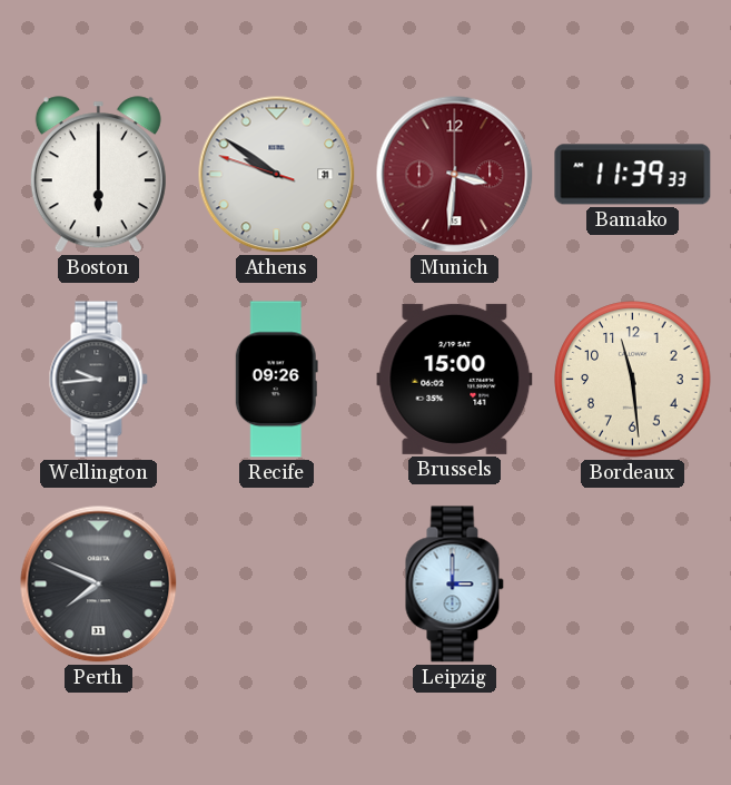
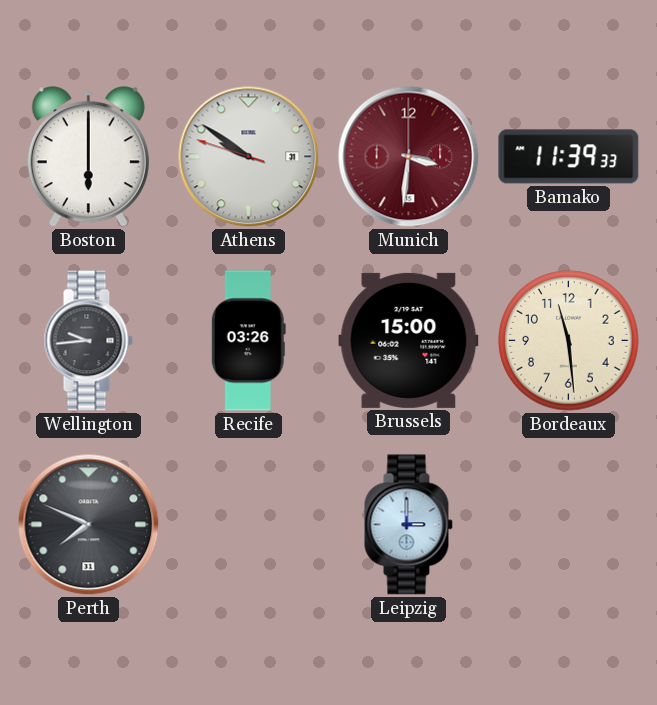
Recife: 09:26 -> 03:26 (248, 341)
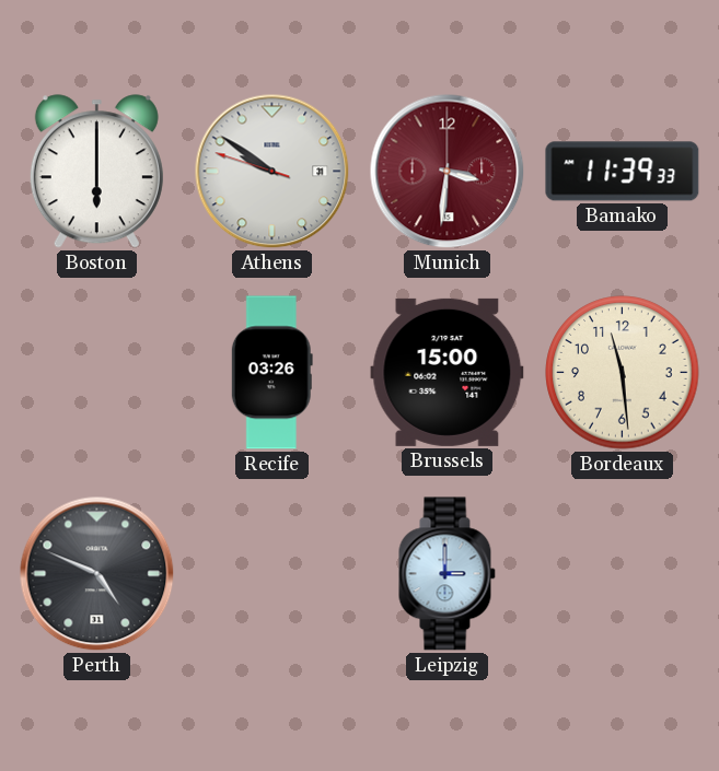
Wellington: 9:44 -> none (88, 341)
Perth: 7:49 -> 4:49 (97, 574)
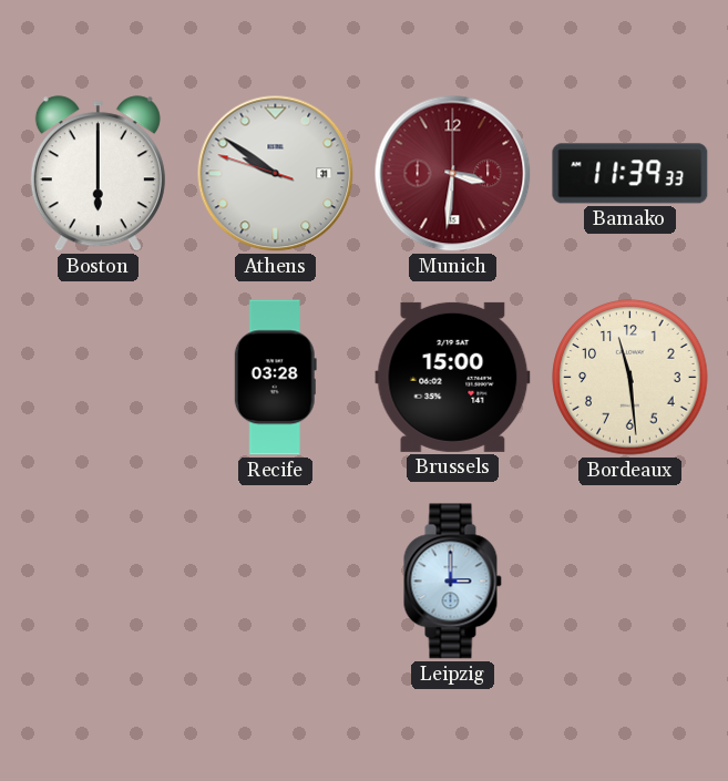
Recife: 03:26 -> 03:28 (275, 378)
Perth: 4:49 -> none (97, 574)
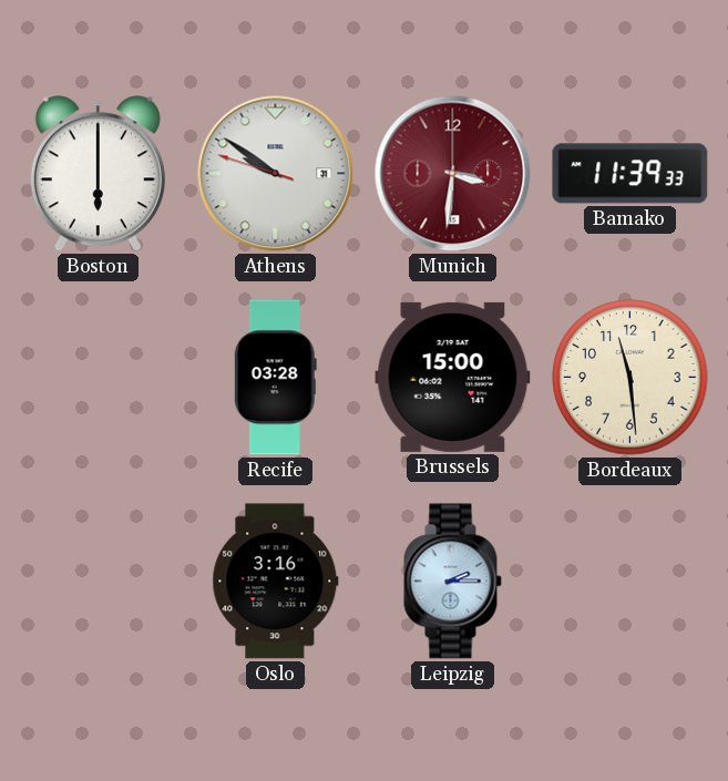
Oslo: none -> 3:16 (276, 582)
Leipzig: 3:00 -> 2:15 (452, 582)
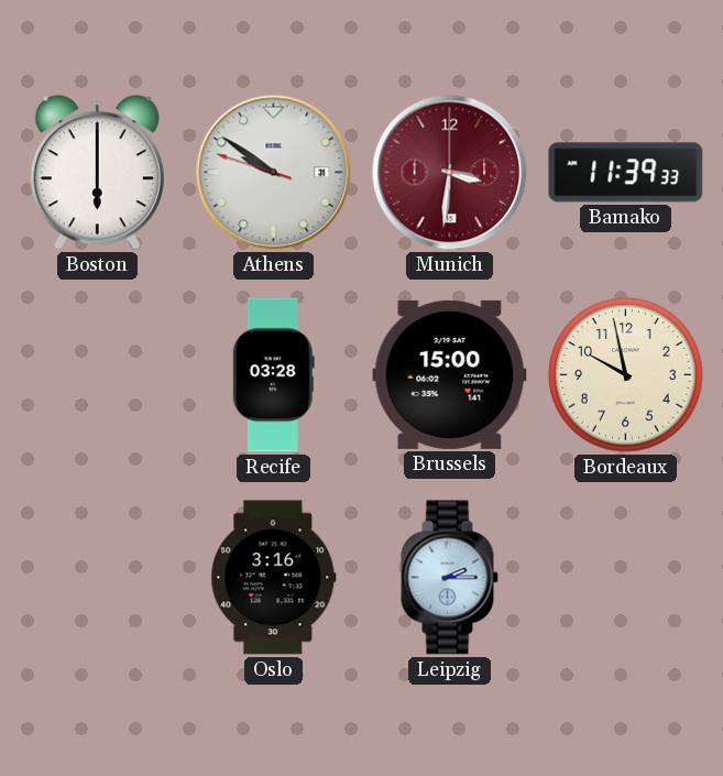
Bordeaux: 11:29 -> 9:58 (626, 375)
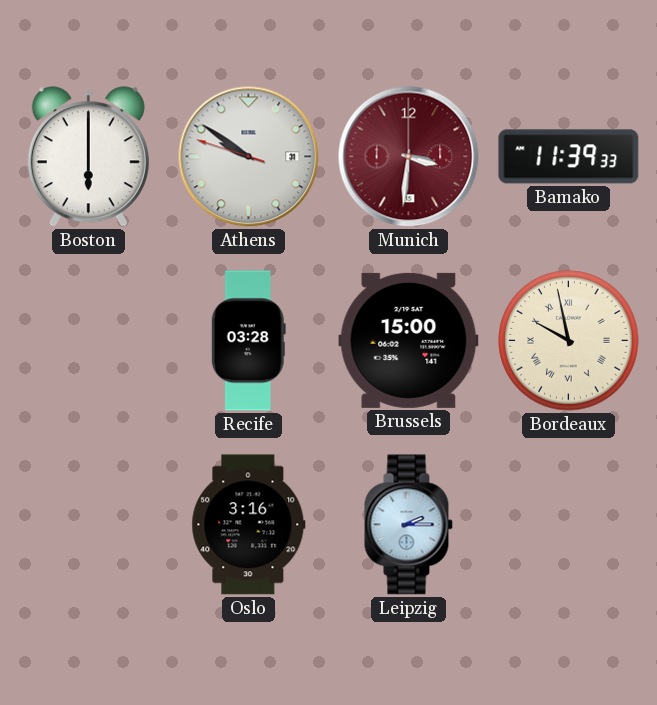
Bordeaux numerals: Arabic -> Roman (569, 341)
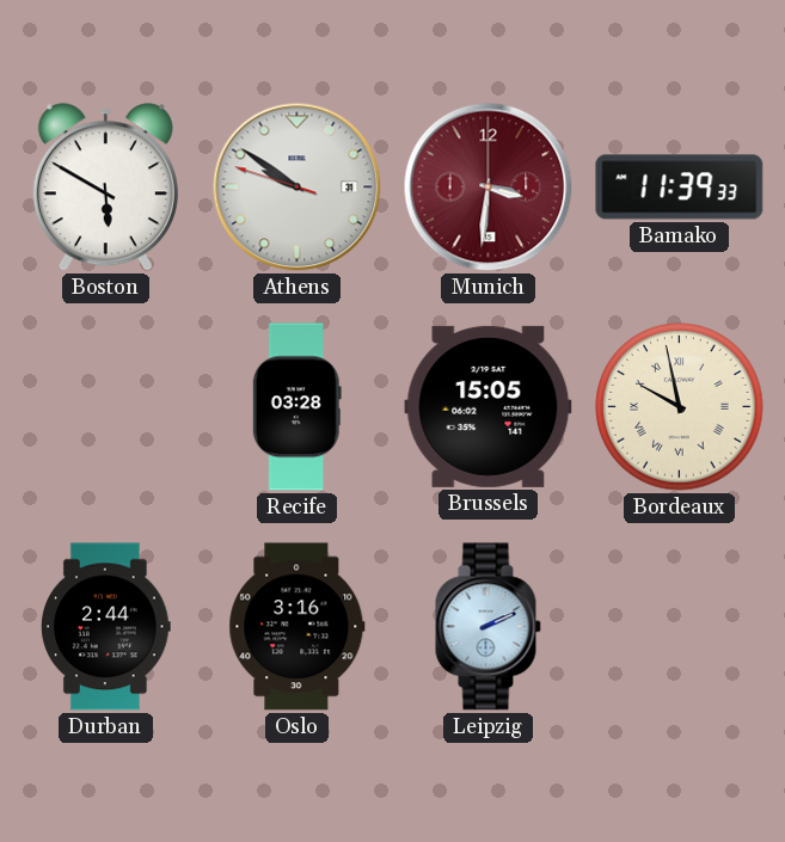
Boston: 6:00 -> 5:50 (105, 188)
Brussels: 15:00 -> 15:05 (489, 406)
Durban: none -> 2:44 (105, 627)
Leipzig: 2:15 -> 2:11 (487, 627)
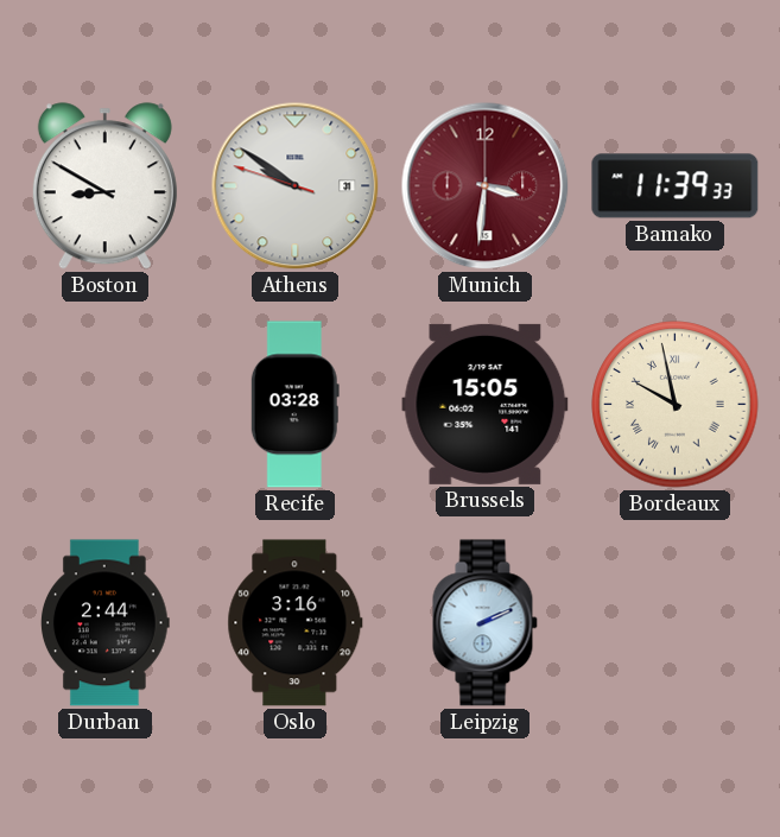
Boston: 5:50 -> 8:50 (104, 186)
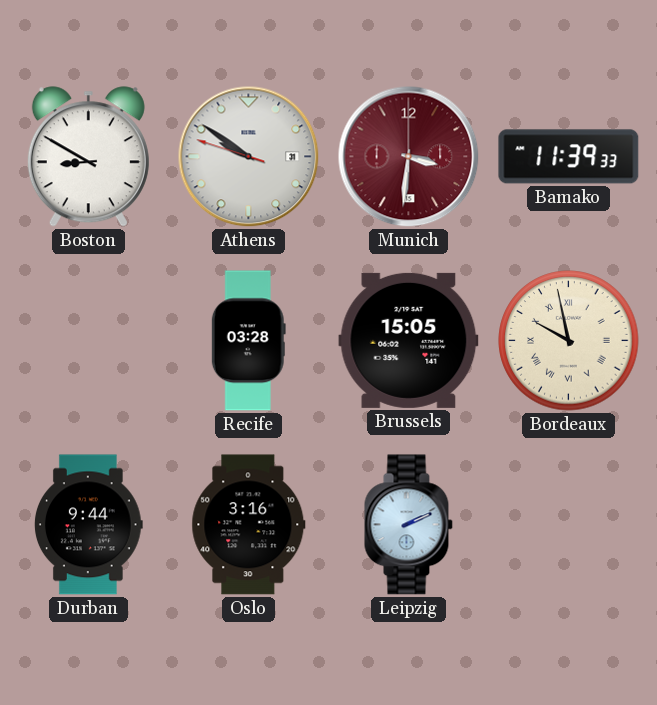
Durban: 2:44 -> 9:44 (88, 525)
